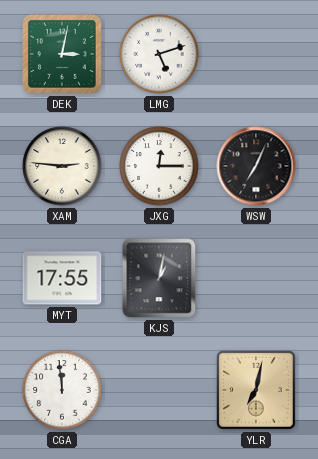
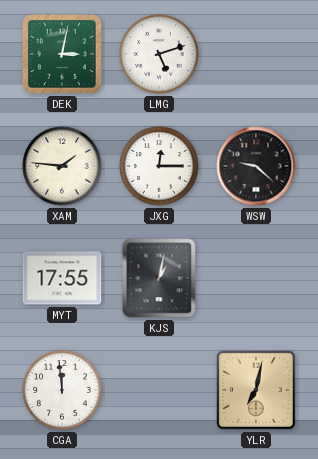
XAM: 2:46 -> 1:46 (62, 166)
WSW: 7:04 -> 9:22 (256, 166)
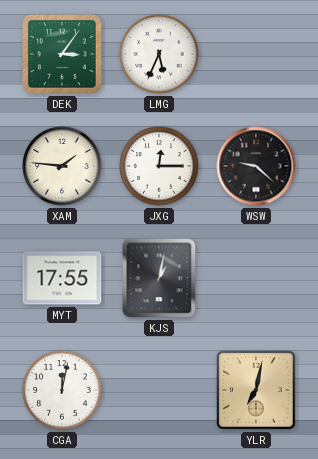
DEK: 3:02 -> 3:06 (63, 55)
LMG: 5:12 -> 5:34 (159, 54)
CGA: 11:59 -> 12:02 (62, 390)
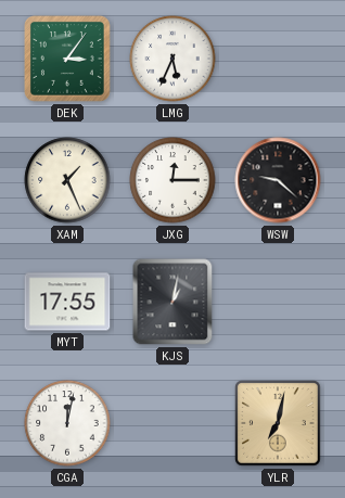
XAM: 1:46 -> 1:26 (67, 180)
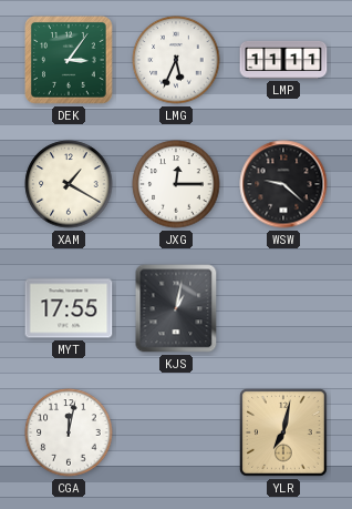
LMP: none -> 11:11 (283, 60)
XAM: 1:26 -> 1:20 (69, 184)
